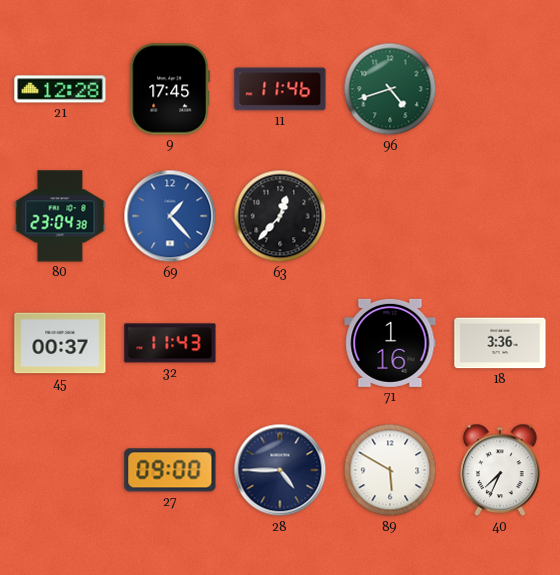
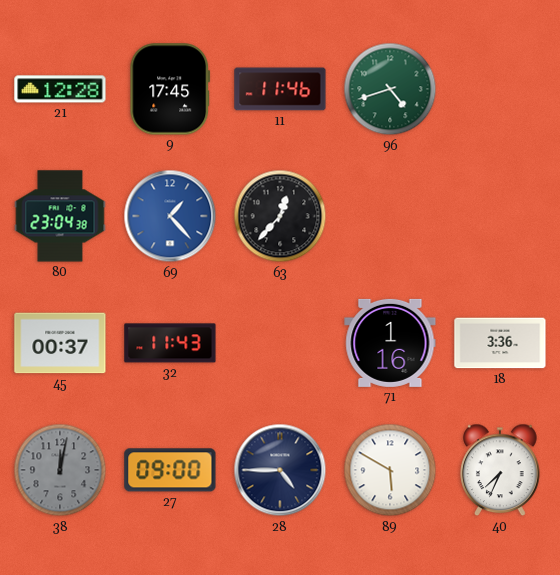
38: none -> 12:02 (60, 470)
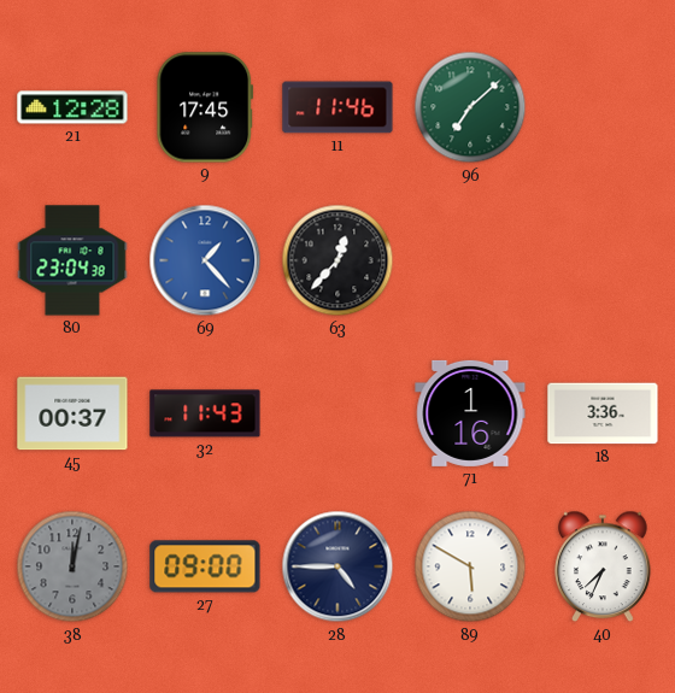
96: 4:42 -> 7:08 (470, 107)
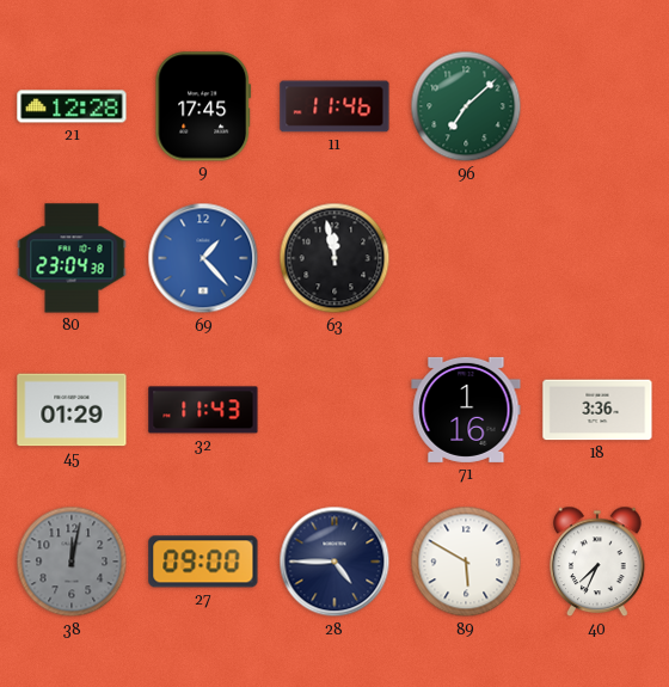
63: 12:37 -> 11:58 (334, 258)
45: 00:37 -> 01:29 (72, 410)
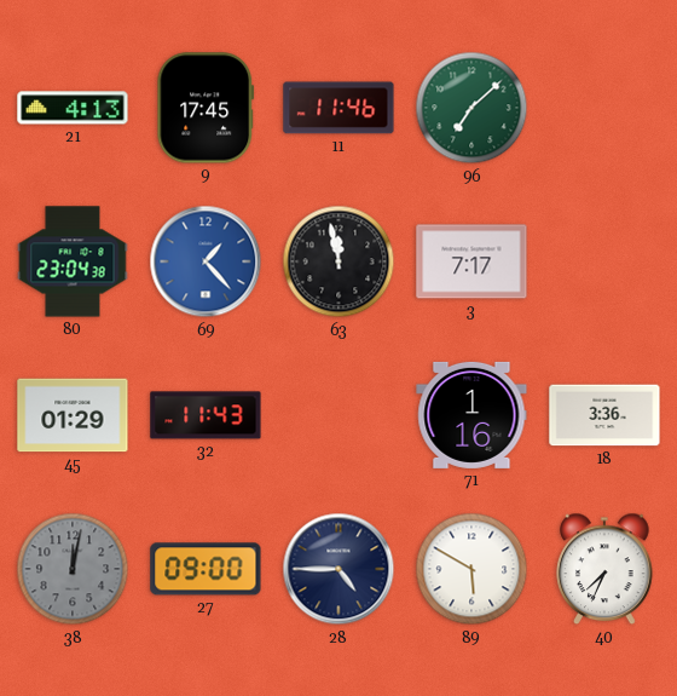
21: 12:28 -> 4:13 (73, 108)
3: none -> 7:17 (471, 261)
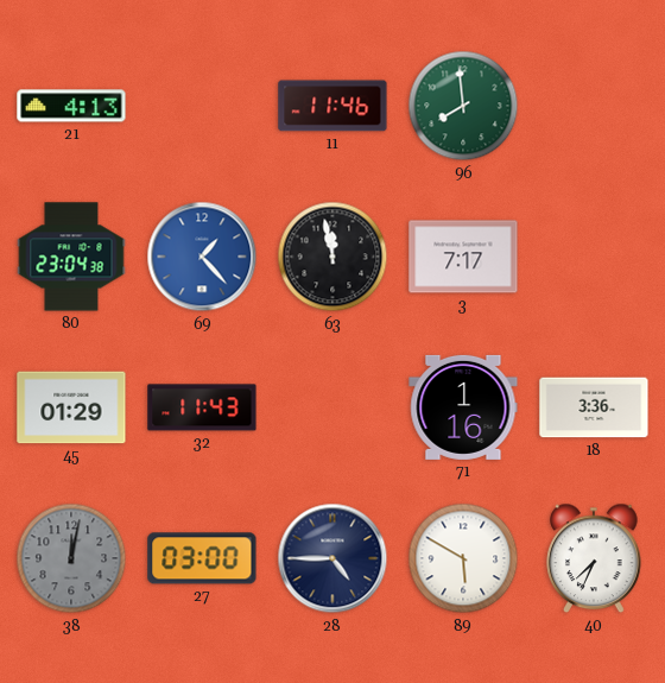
9: 17:45 -> none (206, 108)
96: 7:08 -> 7:59 (463, 106)
27: 09:00 -> 03:00 (202, 558)
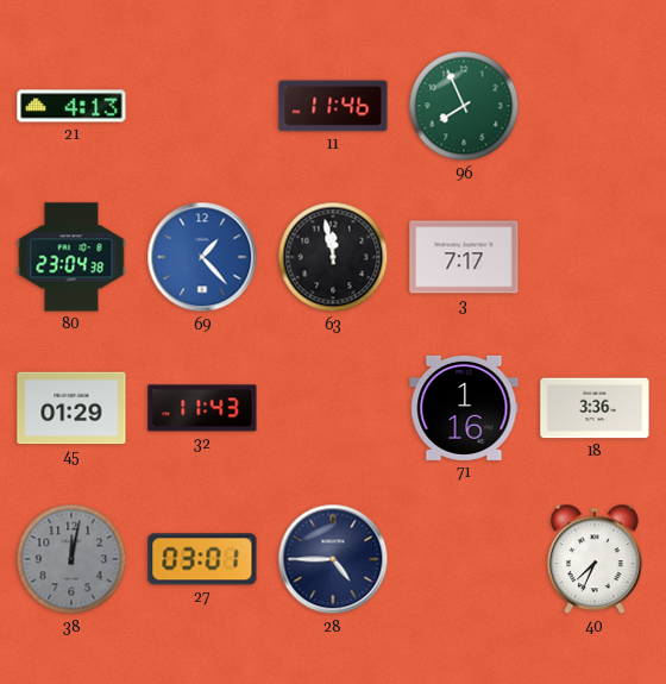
96: 7:59 -> 7:56 (464, 106)
27: 03:00 -> 03:01 (202, 559)
89: 5:50 -> none (463, 558)
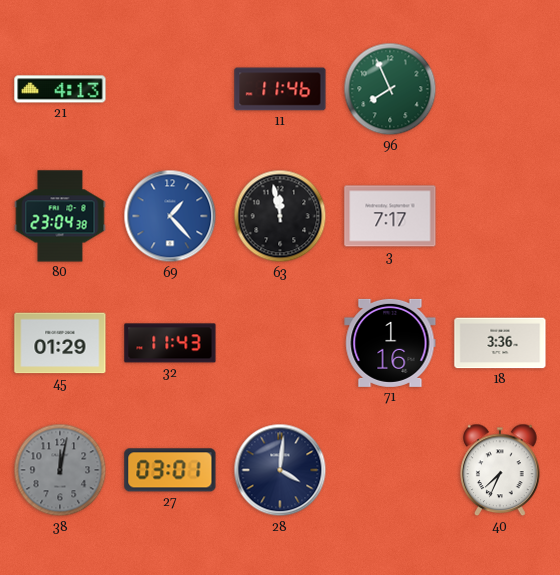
28: 4:45 -> 4:01 (280, 470)
